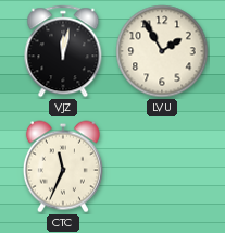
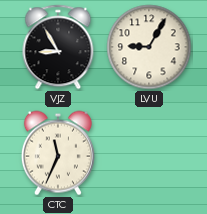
VJZ: 12:02 -> 8:55 (58, 47)
LVU: 1:55 -> 9:05 (149, 47)
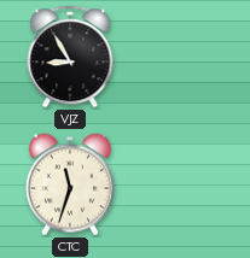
LVU: 9:05 -> none (149, 47)
CTC: 11:34 -> 11:33 (70, 184)
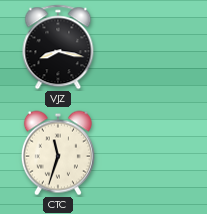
VJZ: 8:55 -> 8:17 (58, 47)
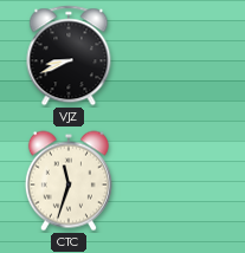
VJZ: 8:17 -> 8:41 (69, 56)
